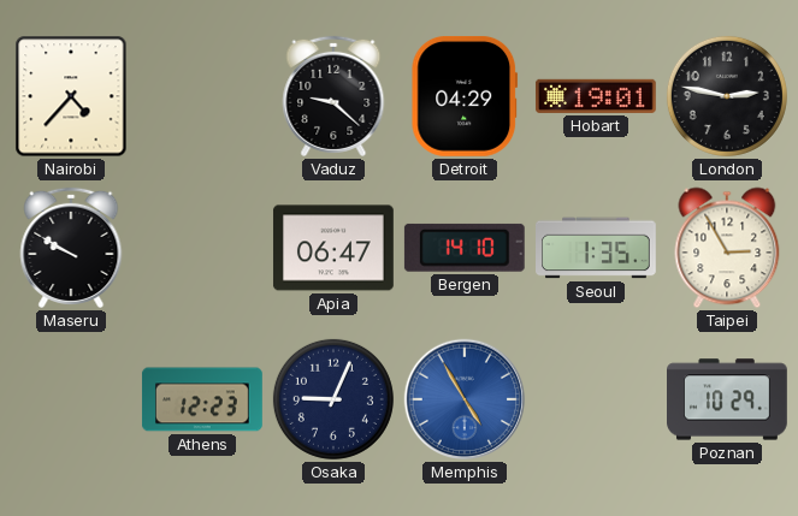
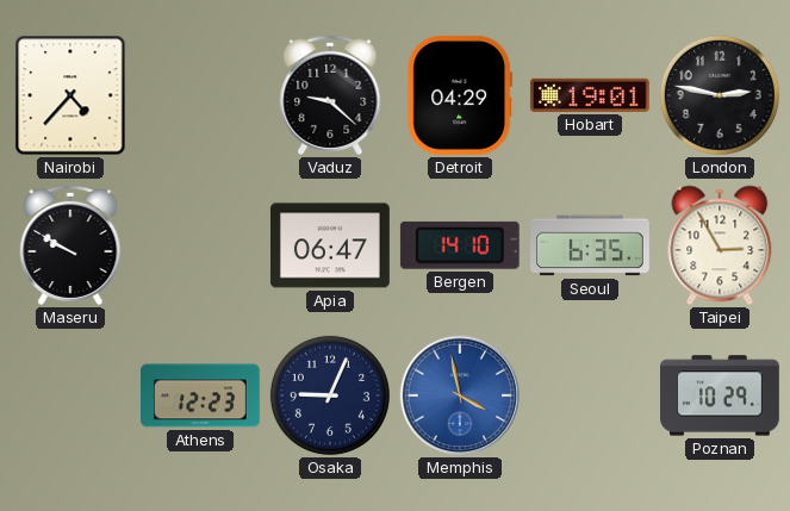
Seoul: 1:35 -> 6:35 (591, 245)
Memphis: 4:55 -> 3:58 (460, 395)
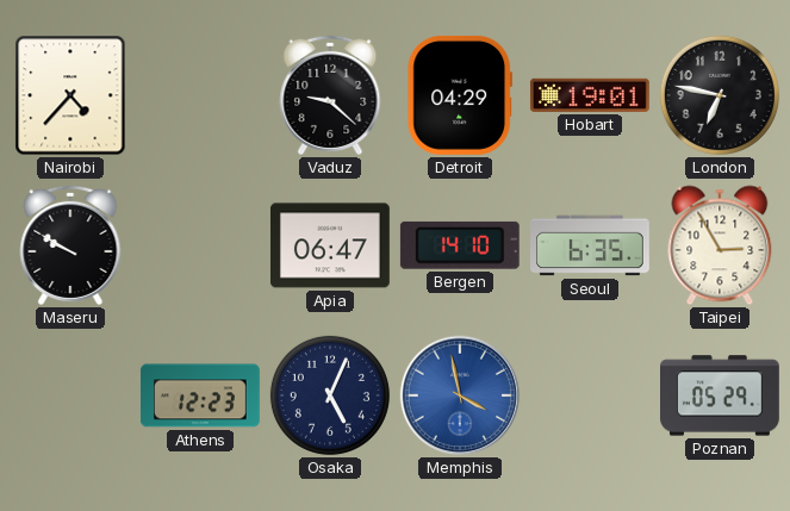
London: 2:47 -> 6:47 (720, 95)
Osaka: 9:04 -> 5:04 (330, 395)
Poznan: 10:29 -> 05:29 (721, 395)
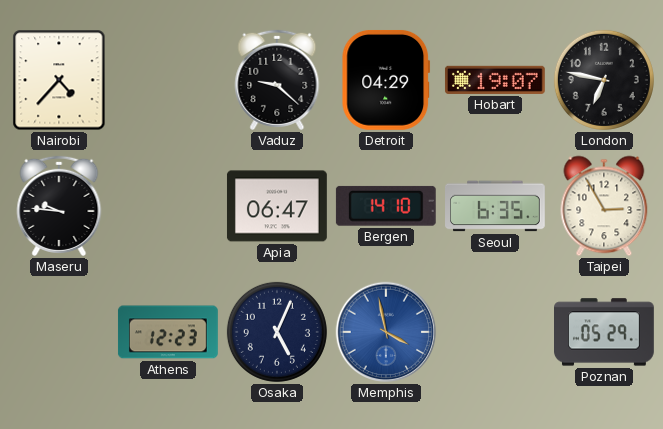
Hobart: 19:01 -> 19:07 (495, 80)
Maseru: 9:50 -> 9:46 (59, 206)
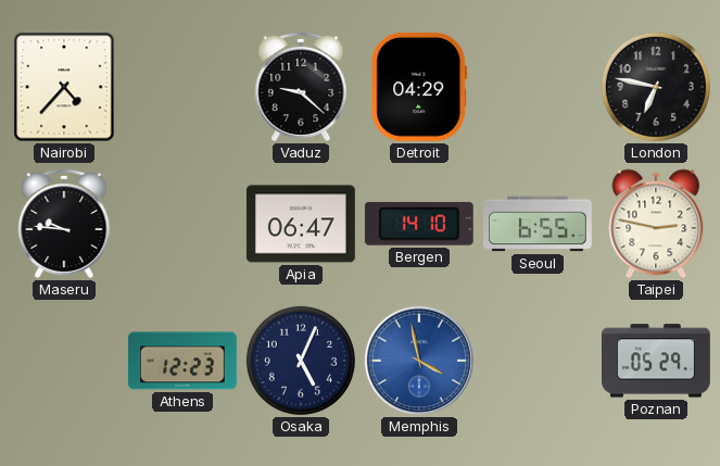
Hobart: 19:07 -> none (495, 80)
Seoul: 6:35 -> 6:55 (539, 224)
Taipei: 2:55 -> 2:47 (656, 224)
